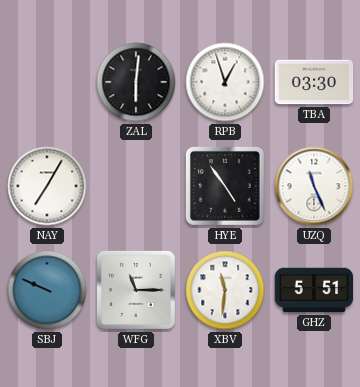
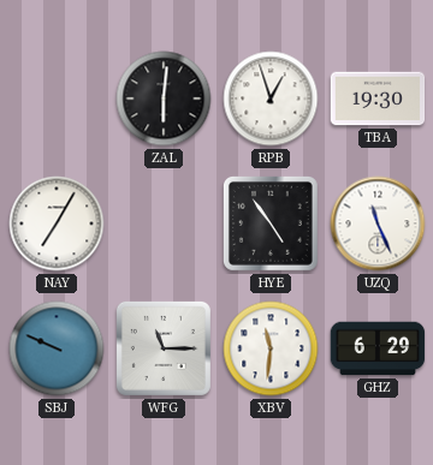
TBA: 03:30 -> 19:30 (378, 99)
GHZ: 5:51 -> 6:29 (378, 348)
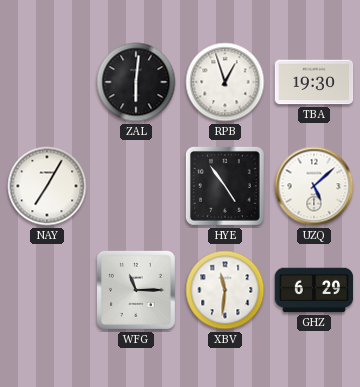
UZQ: 11:26 -> 5:08 (314, 186)
SBJ: 9:49 -> none (57, 348)
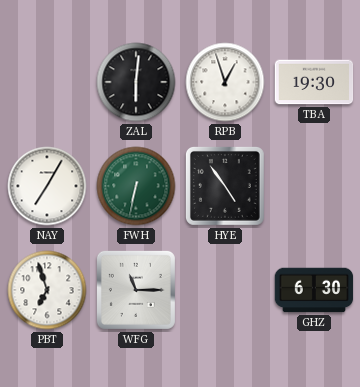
FWH: none -> 6:32 (136, 186)
UZQ: 5:08 -> none (314, 186)
PBT: none -> 6:57 (47, 290)
XBV: 11:31 -> none (225, 290)
GHZ: 6:29 -> 6:30 (314, 290)
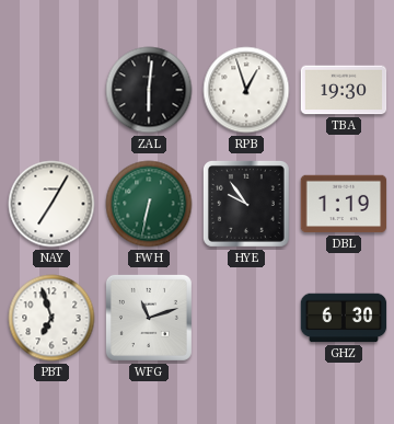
HYE: 4:54 -> 9:54 (246, 204)
DBL: none -> 1:19 (344, 204)
WFG: 11:15 -> 11:12 (149, 318)
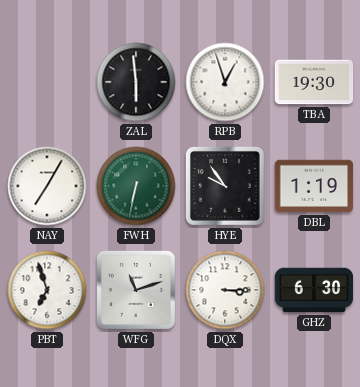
ZAL: 6:01 -> 5:59 (136, 82)
DQX: none -> 3:15 (225, 290)
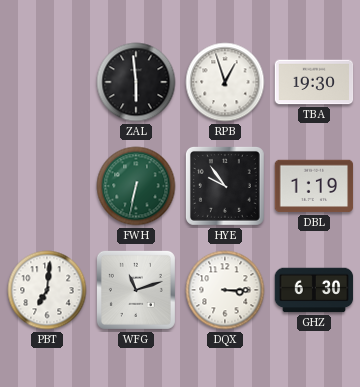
NAY: 7:05 -> none (47, 186)
PBT: 6:57 -> 7:01 (47, 290)
